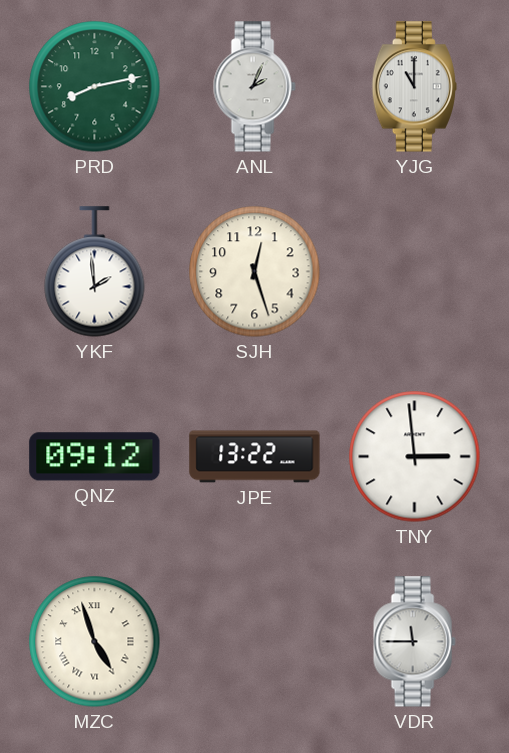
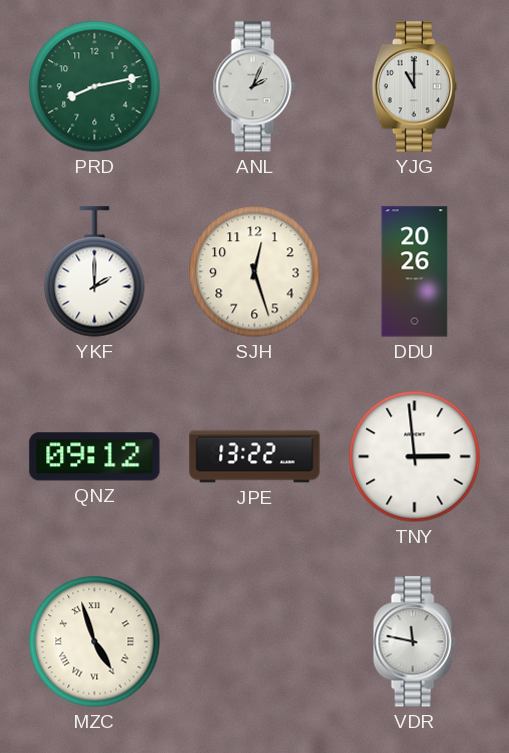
YKF: 1:59 -> 2:00 (95, 272)
DDU: none -> 20:26 (415, 272)
VDR: 11:45 -> 11:47 (414, 642)
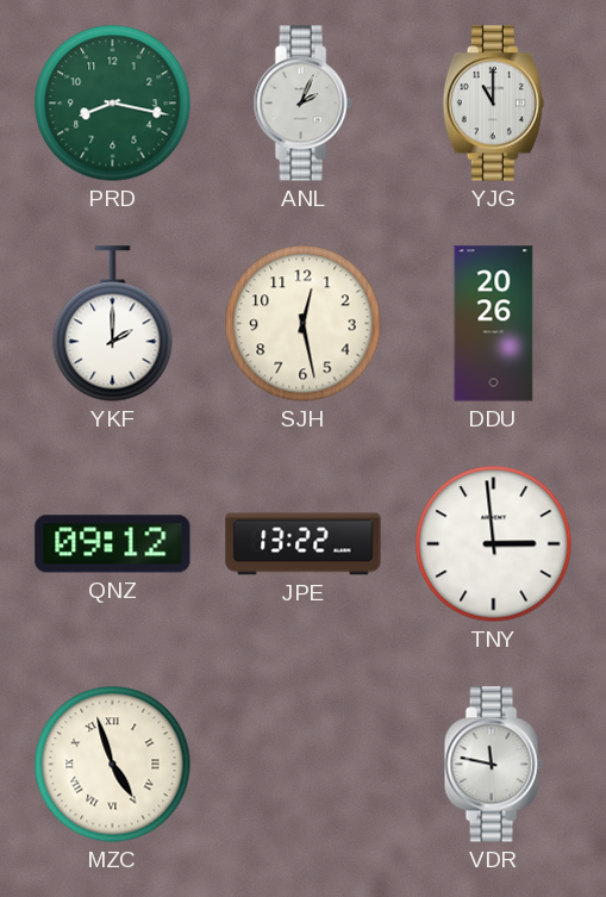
PRD: 8:13 -> 8:17 (113, 104)
SJH: 12:27 -> 12:28 (304, 324)
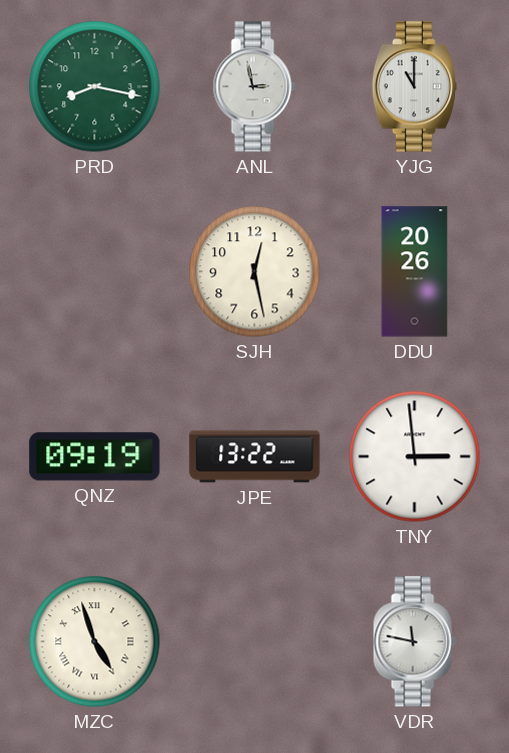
ANL: 2:04 -> 2:58 (254, 87)
YKF: 2:00 -> none (113, 324)
QNZ: 09:12 -> 09:19 (95, 457)
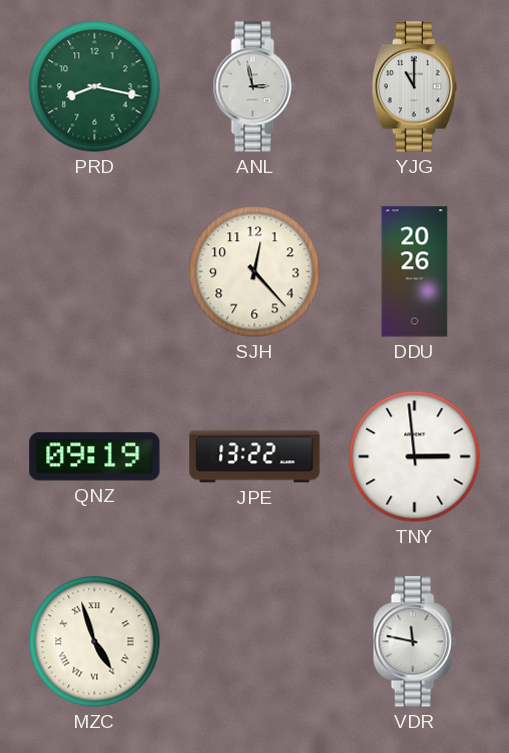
SJH: 12:28 -> 12:23 (255, 272)
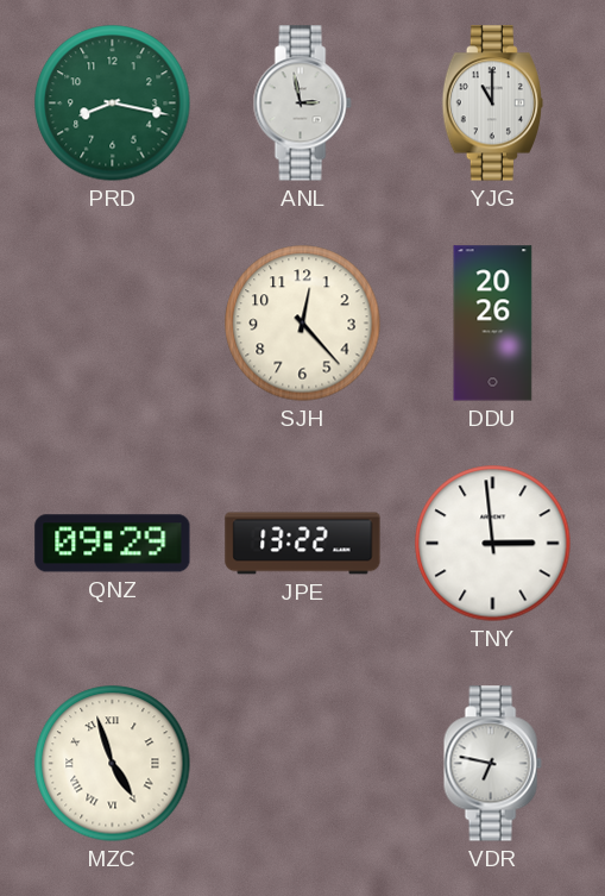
QNZ: 09:19 -> 09:29 (113, 544)
VDR: 11:47 -> 6:47 (492, 764)
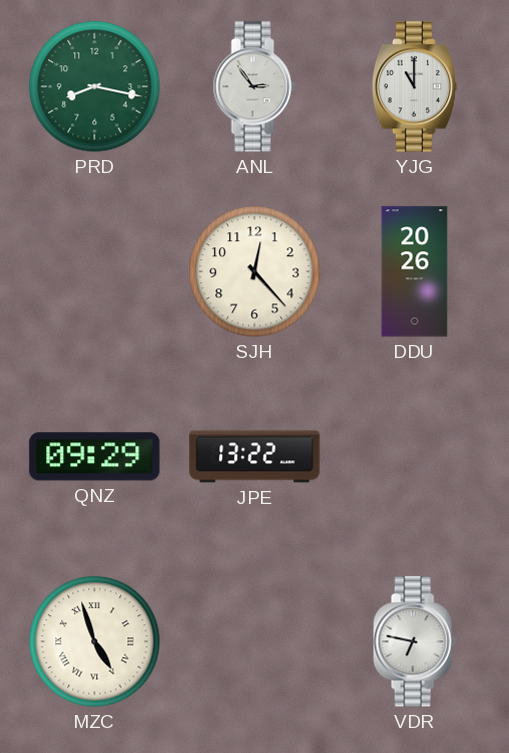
ANL: 2:58 -> 2:54 (254, 87)
TNY: 2:59 -> none (493, 544)
